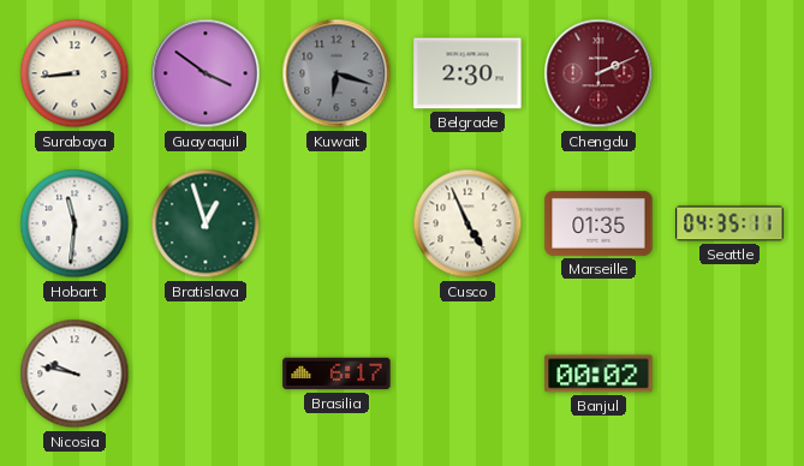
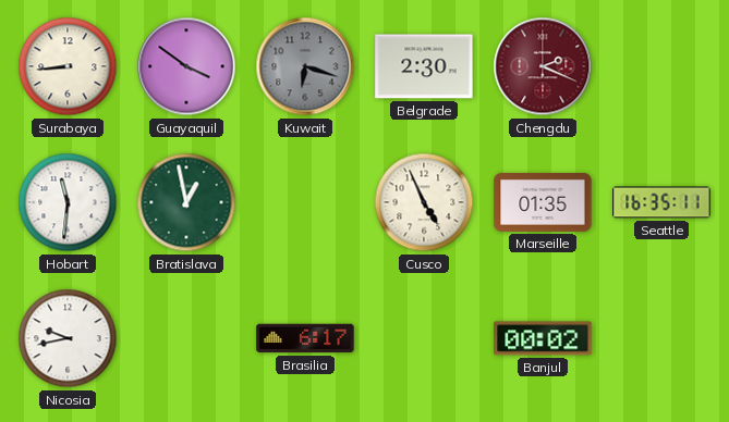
Chengdu: 2:11 -> 2:19 (543, 66)
Bratislava: 12:57 -> 12:58 (186, 202)
Seattle: 04:35 -> 16:35 (661, 202)
Nicosia: 9:47 -> 9:43 (68, 338)
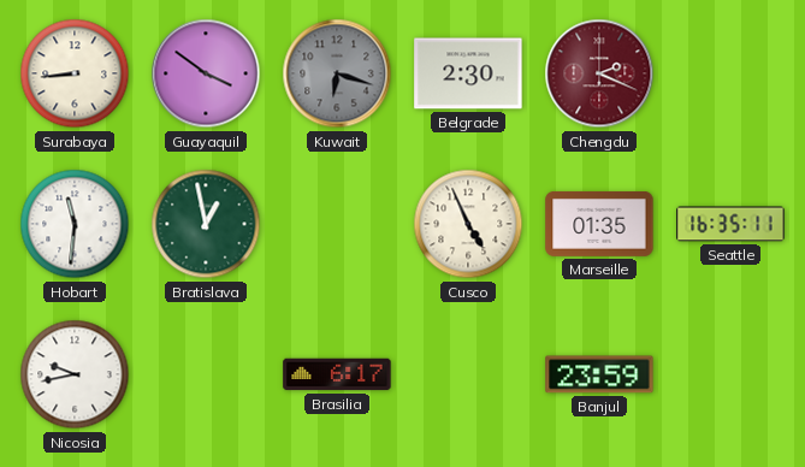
Banjul: 00:02 -> 23:59 (599, 374)
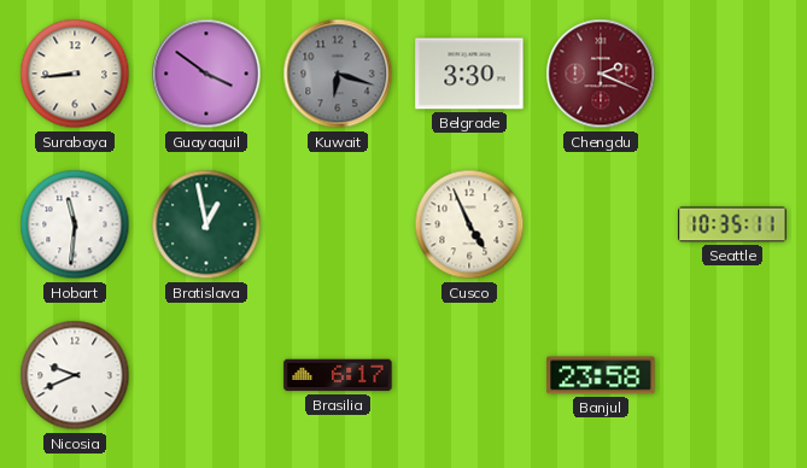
Belgrade: 2:30 -> 3:30 (469, 74)
Marseille: 01:35 -> none (599, 224)
Seattle: 16:35 -> 10:35 (732, 224)
Nicosia: 9:43 -> 9:41 (75, 375)
Banjul: 23:59 -> 23:58 (601, 375)
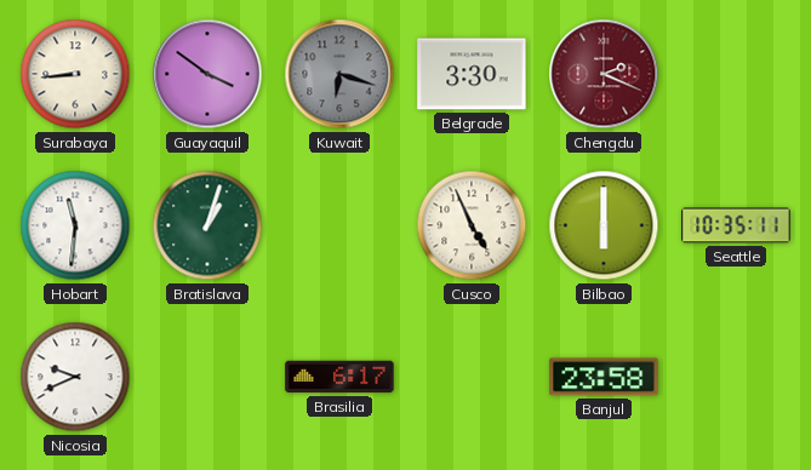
Bratislava: 12:58 -> 1:03 (207, 225)
Bilbao: none -> 6:00 (604, 225)
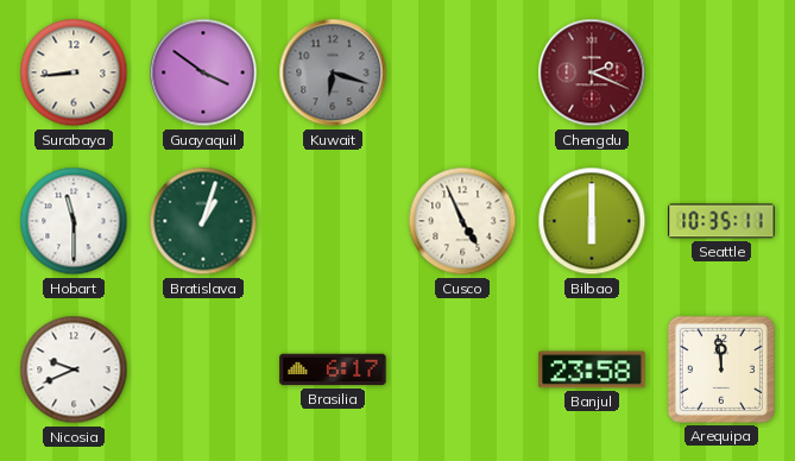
Belgrade: 3:30 -> none (472, 74)
Hobart: 11:31 -> 11:30 (74, 221)
Arequipa: none -> 11:59 (721, 370)
